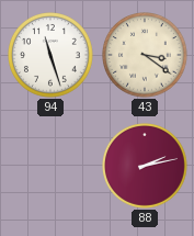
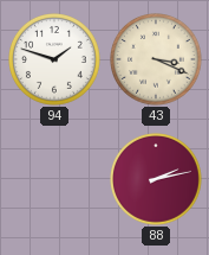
94: 11:27 -> 1:48 (55, 60)
43: 3:21 -> 3:19 (157, 60)
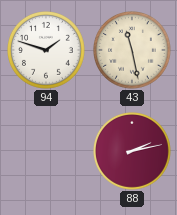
43: 3:19 -> 11:28 (133, 51)
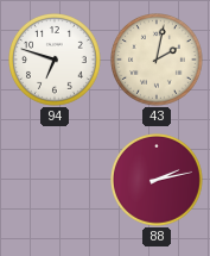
94: 1:48 -> 6:48 (56, 61)
43: 11:28 -> 2:02 (158, 61)
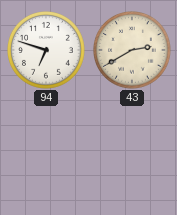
43: 2:02 -> 2:40 (133, 51)
88: 2:13 -> none (158, 181)
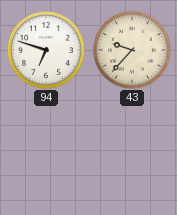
43: 2:40 -> 9:37 (133, 51)
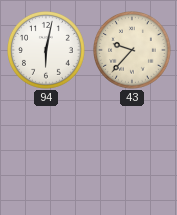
94: 6:48 -> 6:02 (47, 51)
